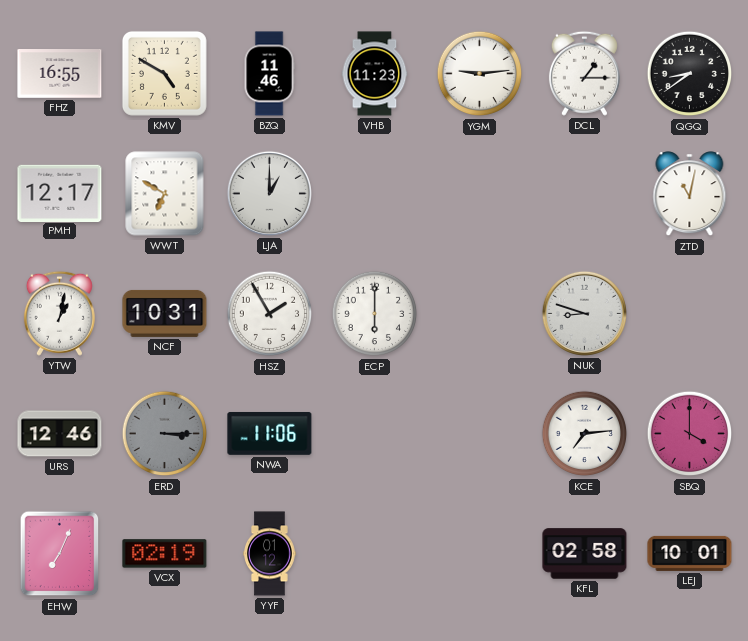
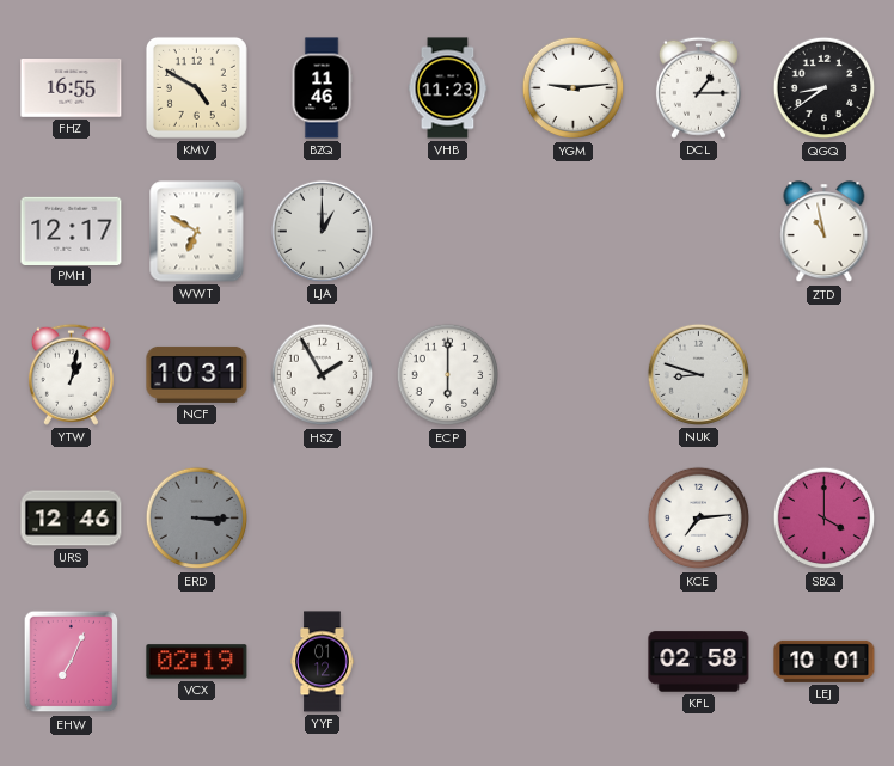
ZTD: 11:02 -> 10:58 (825, 232)
NWA: 11:06 -> none (270, 433)
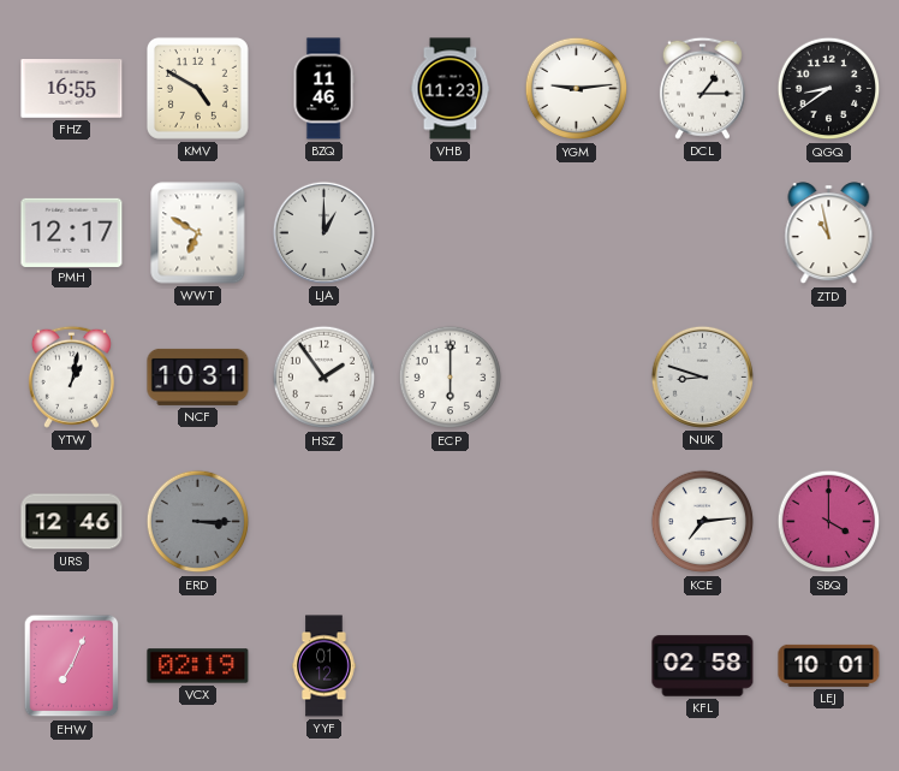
HSZ: 1:55 -> 1:54 (325, 378)
